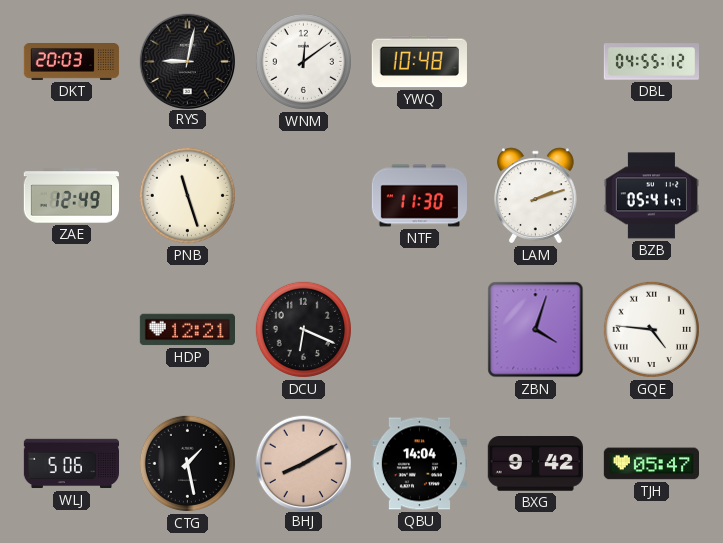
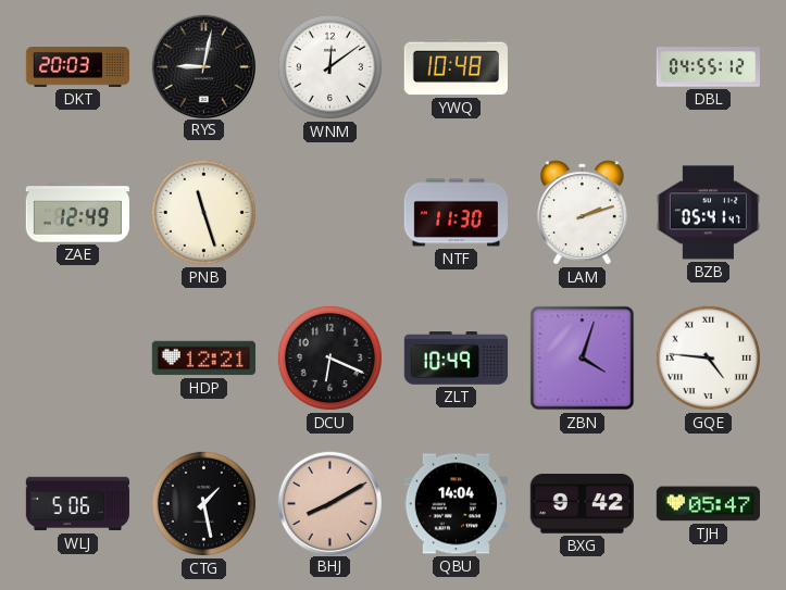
ZLT: none -> 10:49 (456, 359)
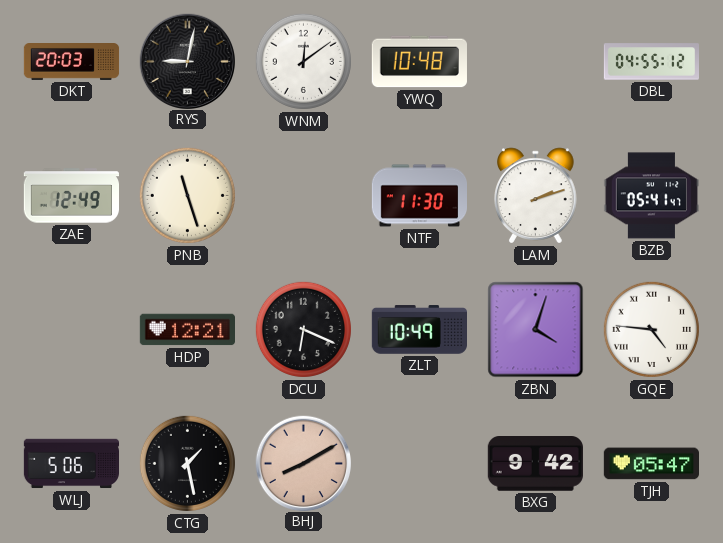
QBU: 14:04 -> none (456, 504)
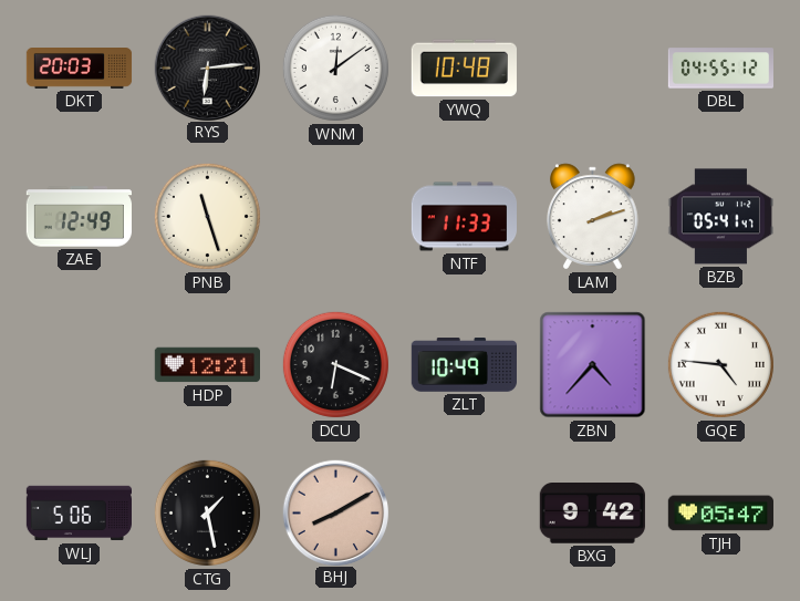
RYS: 9:02 -> 6:14 (207, 68)
NTF: 11:30 -> 11:33 (464, 217)
ZBN: 4:03 -> 4:37 (593, 365)
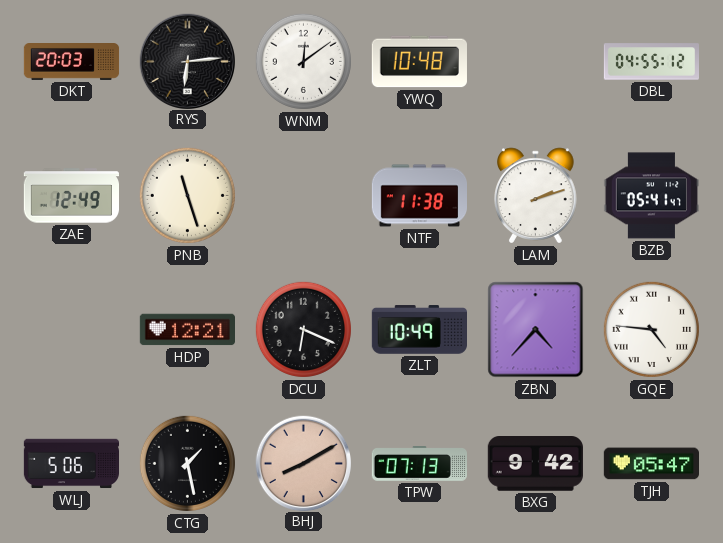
NTF: 11:33 -> 11:38 (419, 196)
TPW: none -> 07:13 (419, 464)
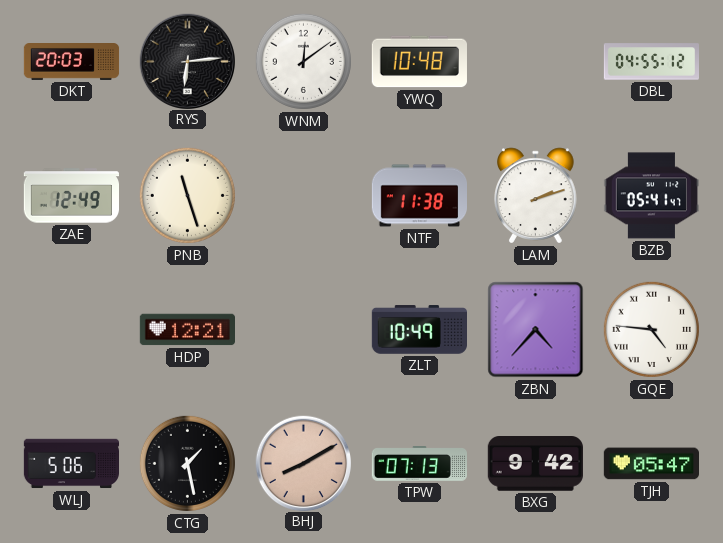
DCU: 6:19 -> none (303, 329)
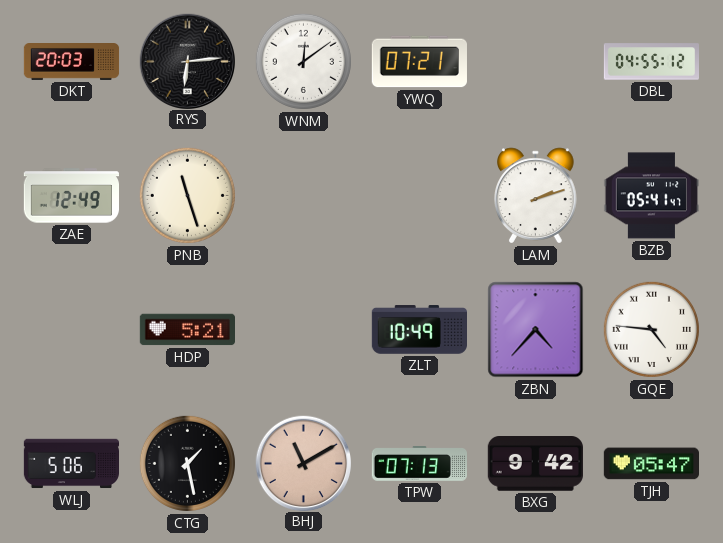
YWQ: 10:48 -> 07:21 (419, 62)
NTF: 11:38 -> none (419, 196)
HDP: 12:21 -> 5:21 (187, 330)
BHJ: 8:10 -> 11:10 (303, 463)
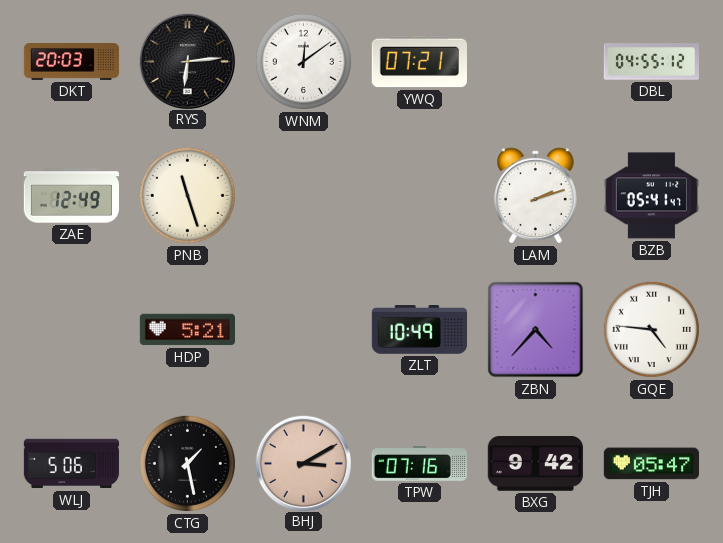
BHJ: 11:10 -> 3:10 (303, 463)
TPW: 07:13 -> 07:16 (419, 464)
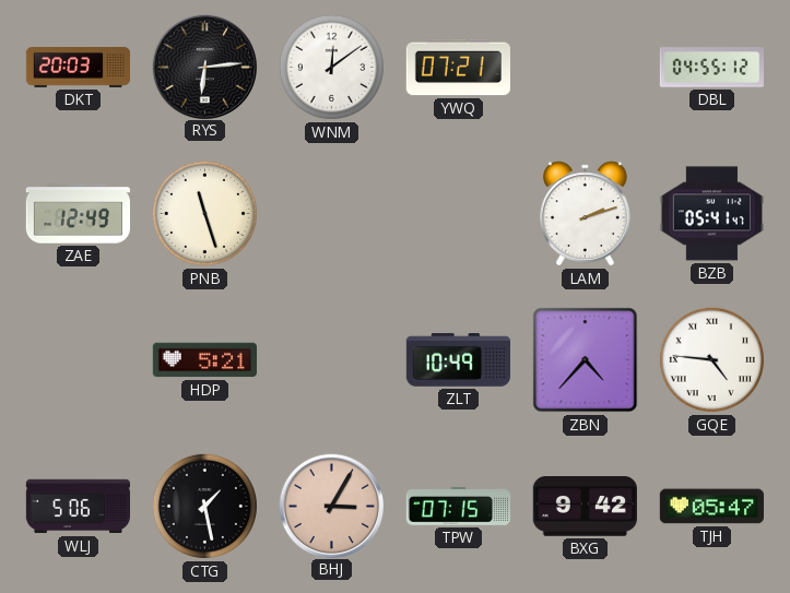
BHJ: 3:10 -> 3:05 (331, 506)
TPW: 07:16 -> 07:15 (458, 507)
